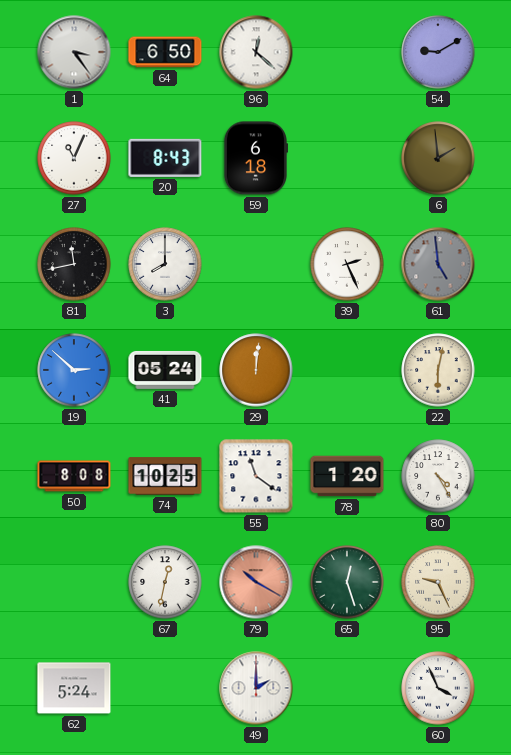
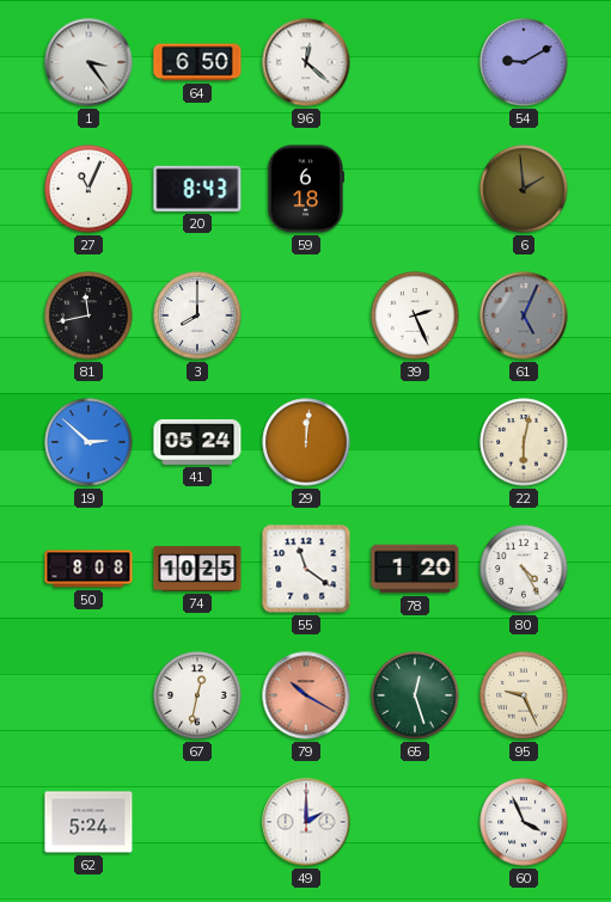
61: 4:59 -> 5:04 (524, 315)
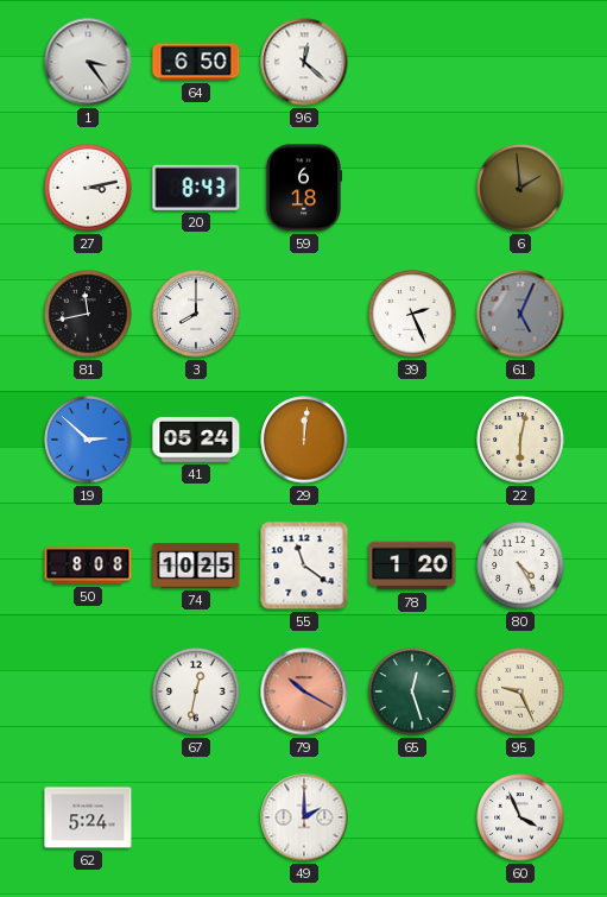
54: 9:10 -> none (524, 62)
27: 11:04 -> 3:13 (88, 188)
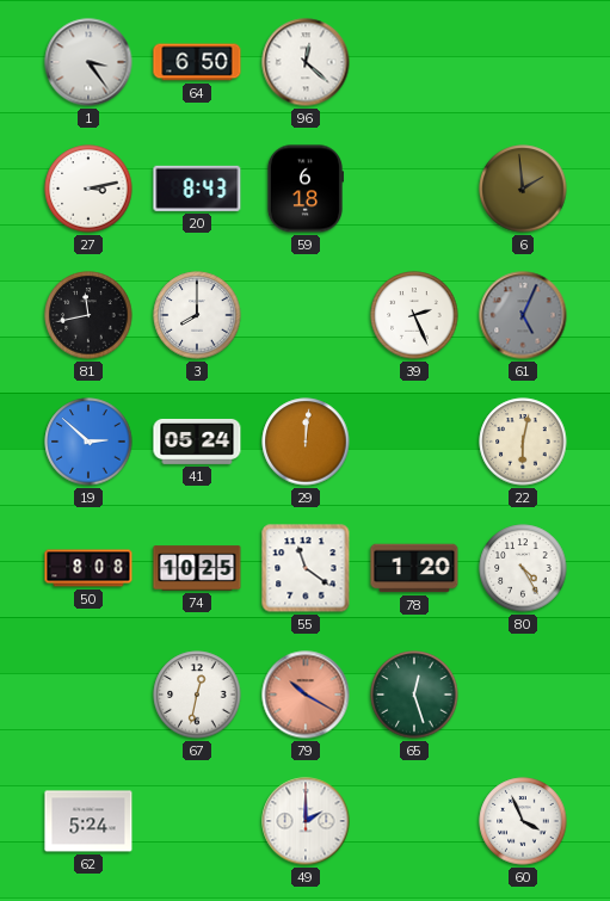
95: 9:26 -> none (520, 691)
